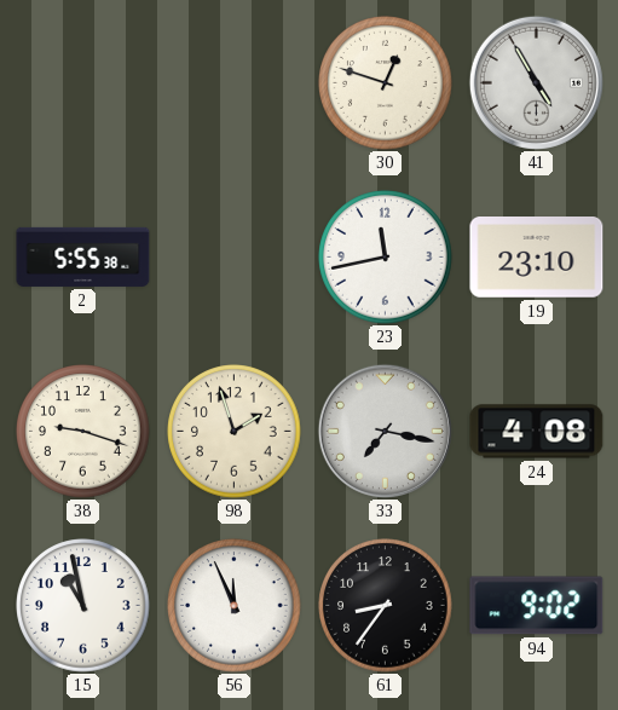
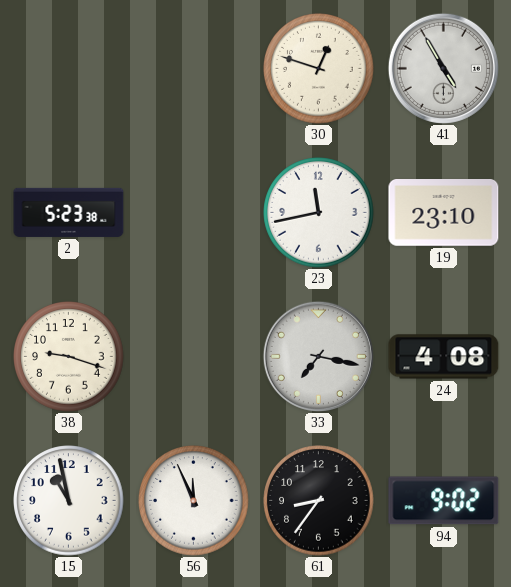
2: 5:55 -> 5:23 (69, 212)
98: 1:57 -> none (235, 432)
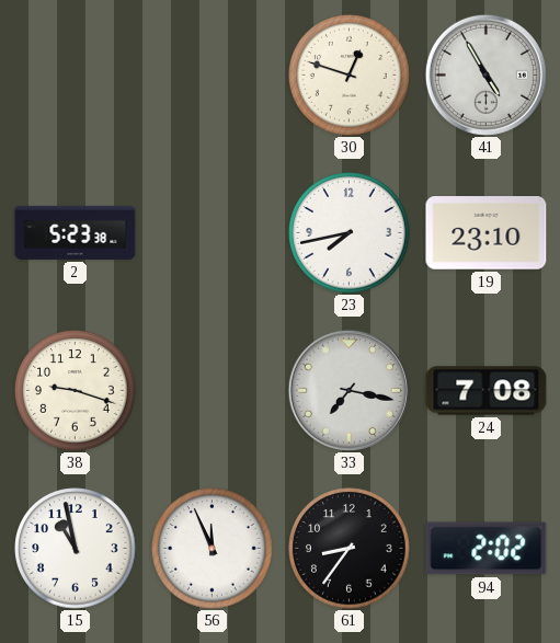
23: 11:43 -> 7:43 (350, 233)
24: 4:08 -> 7:08 (487, 391)
94: 9:02 -> 2:02 (487, 549)
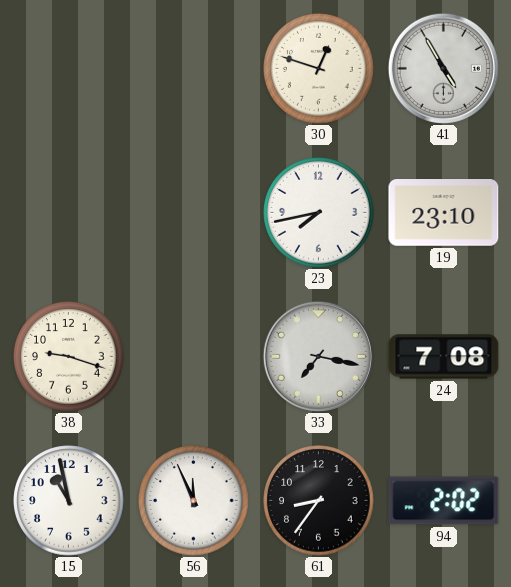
2: 5:23 -> none (76, 232)
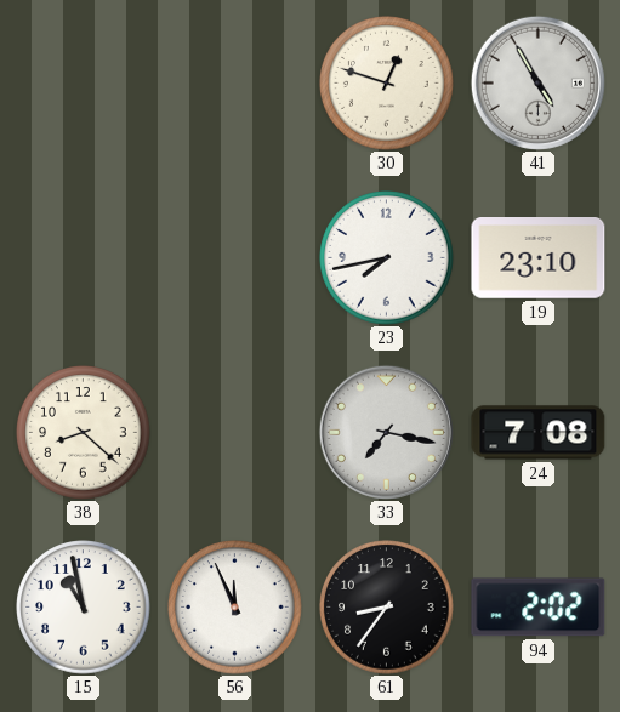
38: 9:18 -> 8:22 (84, 433)
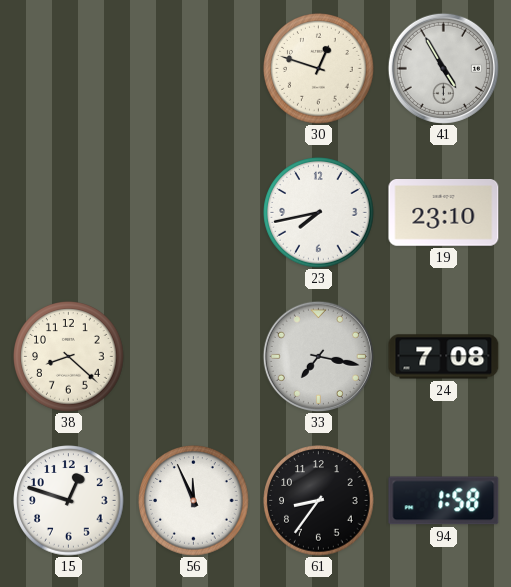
15: 10:58 -> 12:48 (69, 501)
94: 2:02 -> 1:58 (444, 501)
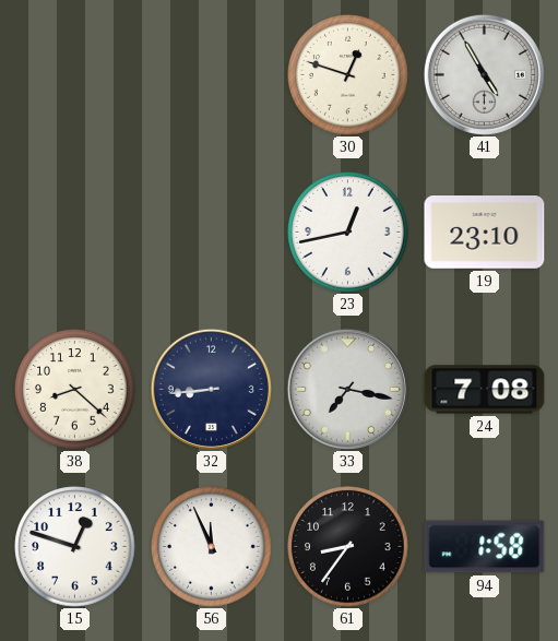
23: 7:43 -> 12:43 (348, 233)
32: none -> 8:44 (211, 389)
